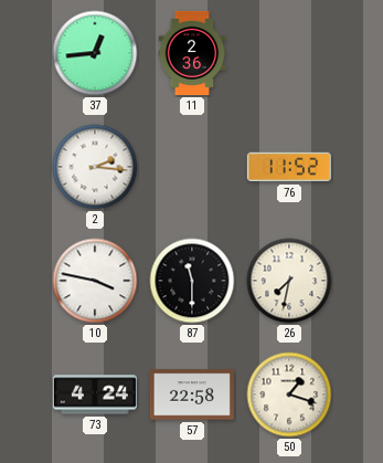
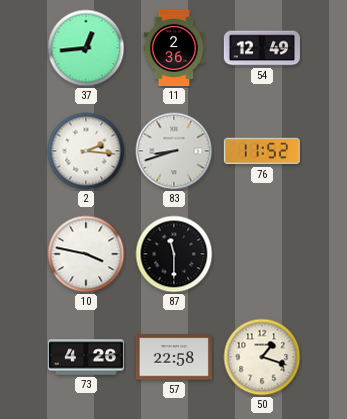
54: none -> 12:49 (262, 48)
83: none -> 8:42 (174, 151)
26: 7:32 -> none (289, 281)
73: 4:24 -> 4:26 (86, 357)
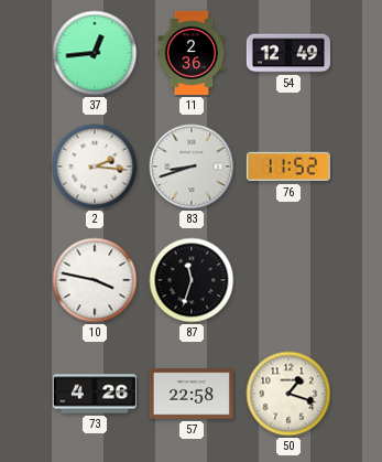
87: 11:30 -> 11:33 (192, 280)
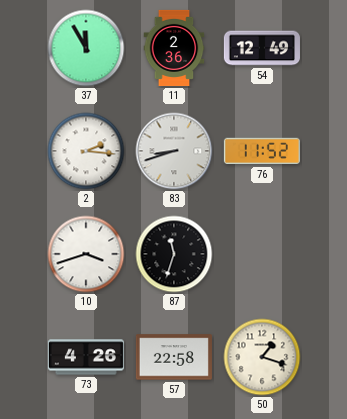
37: 12:44 -> 11:55 (86, 48)
10: 3:47 -> 3:42 (86, 254)
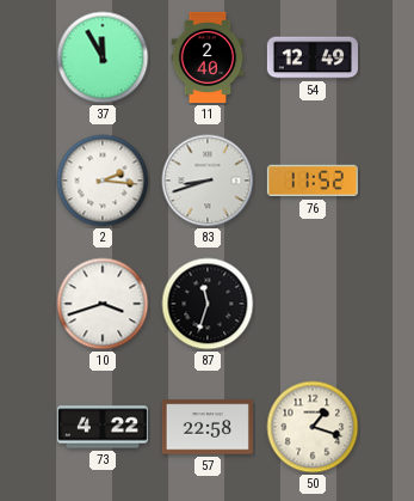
11: 2:36 -> 2:40 (208, 57)
73: 4:26 -> 4:22 (103, 427)
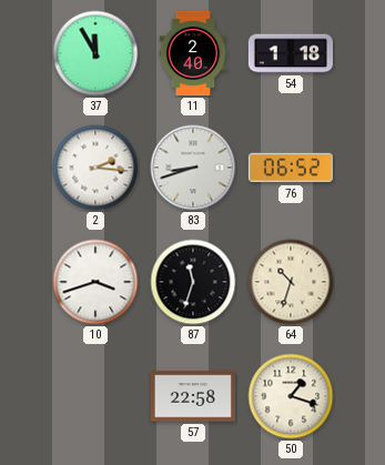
54: 12:49 -> 1:18 (291, 53)
76: 11:52 -> 06:52 (291, 168)
64: none -> 10:33 (291, 282)
73: 4:22 -> none (103, 427)
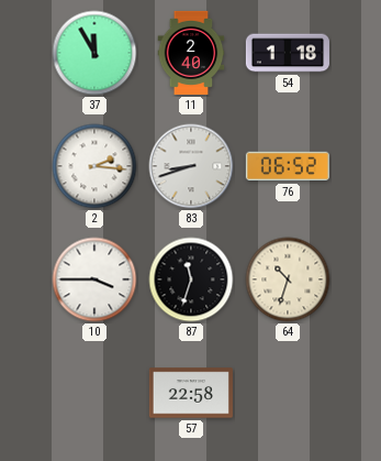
10: 3:42 -> 3:45 (94, 279)
50: 1:18 -> none (291, 396)
